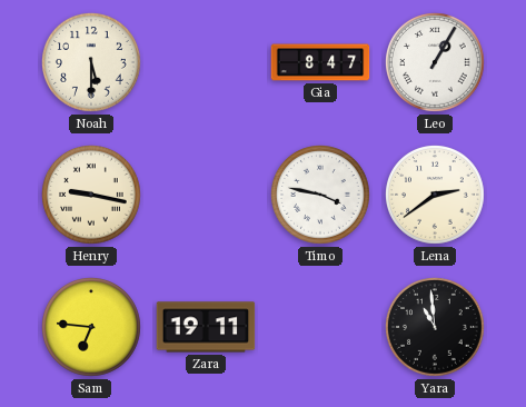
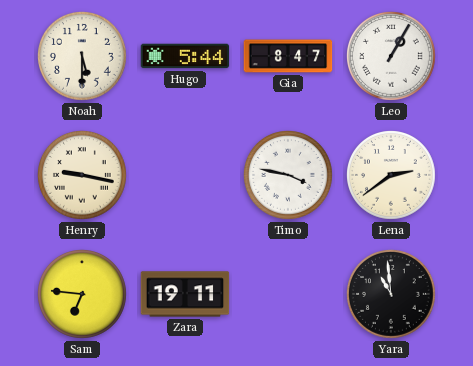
Hugo: none -> 5:44 (185, 56)
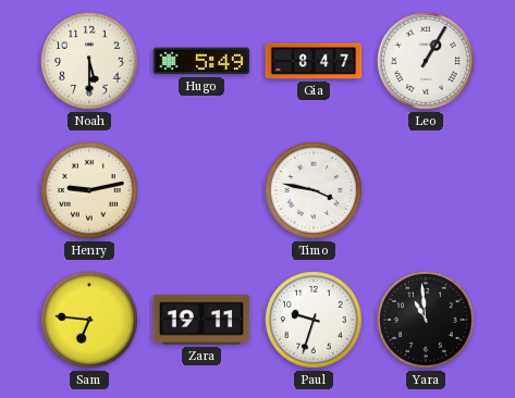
Hugo: 5:44 -> 5:49 (201, 61)
Henry: 9:17 -> 9:13 (90, 191)
Lena: 2:39 -> none (392, 176)
Paul: none -> 9:33 (315, 321)
